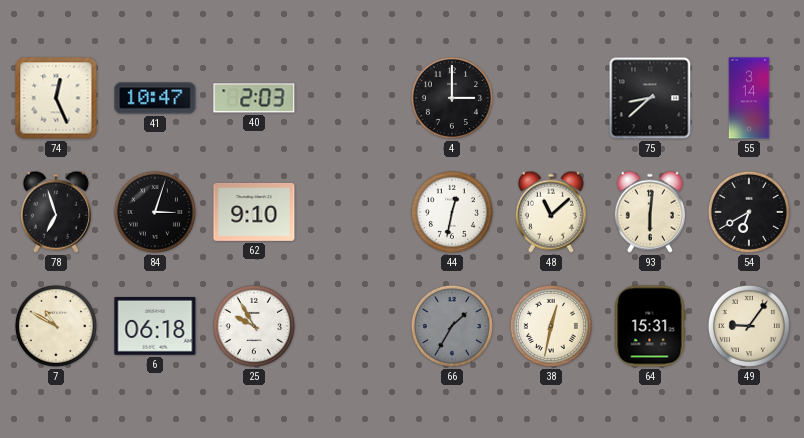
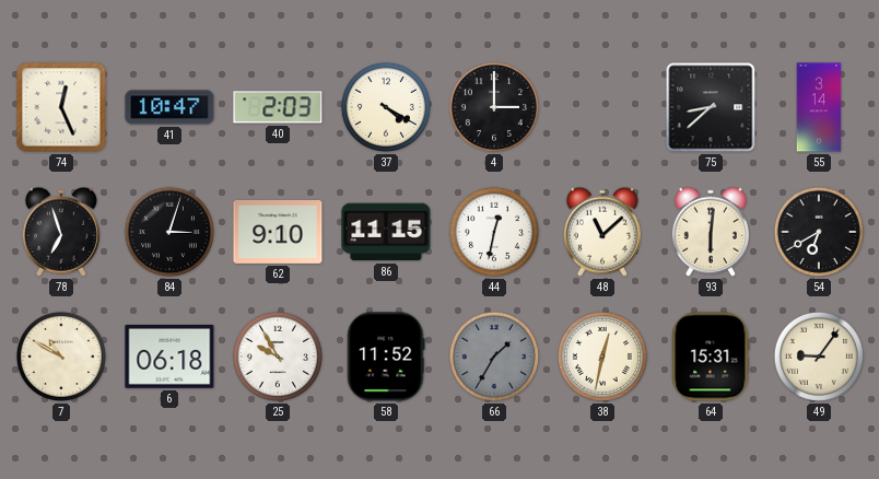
37: none -> 4:20 (386, 107)
86: none -> 11:15 (386, 232)
58: none -> 11:52 (386, 357)
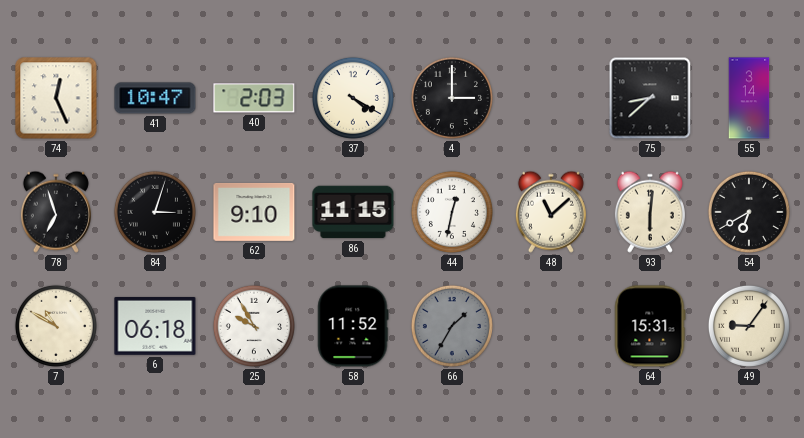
38: 12:32 -> none (602, 357)
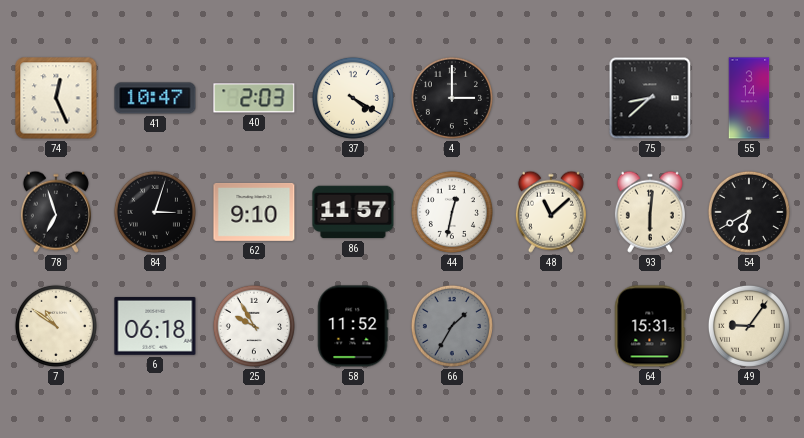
86: 11:15 -> 11:57 (353, 212)
7: 10:50 -> 10:51 (56, 326)
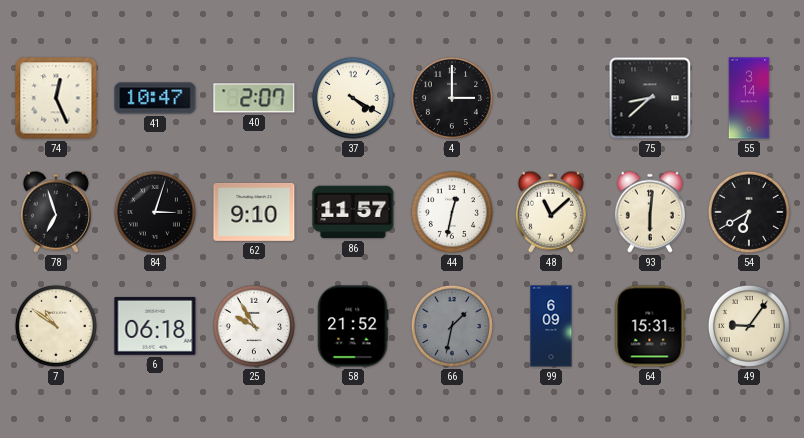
40: 2:03 -> 2:07 (254, 98)
58: 11:52 -> 21:52 (353, 326)
66: 1:35 -> 1:32 (452, 326)
99: none -> 6:09 (551, 326)
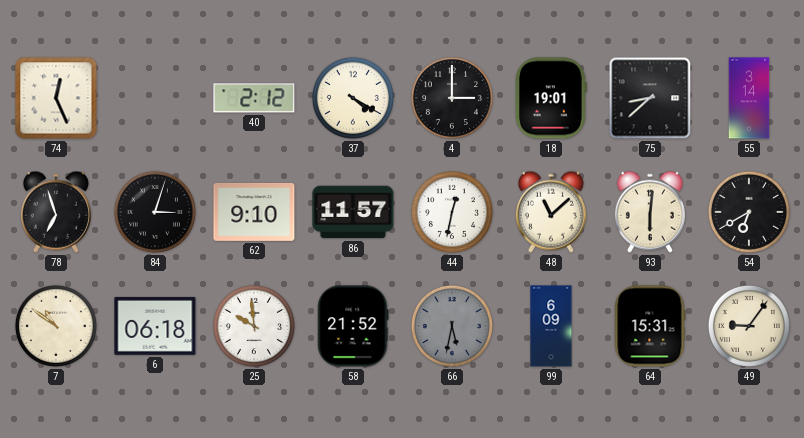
41: 10:47 -> none (155, 98)
40: 2:07 -> 2:12 (254, 98)
18: none -> 19:01 (552, 98)
25: 9:55 -> 9:59 (254, 326)
66: 1:32 -> 5:32 (452, 326)
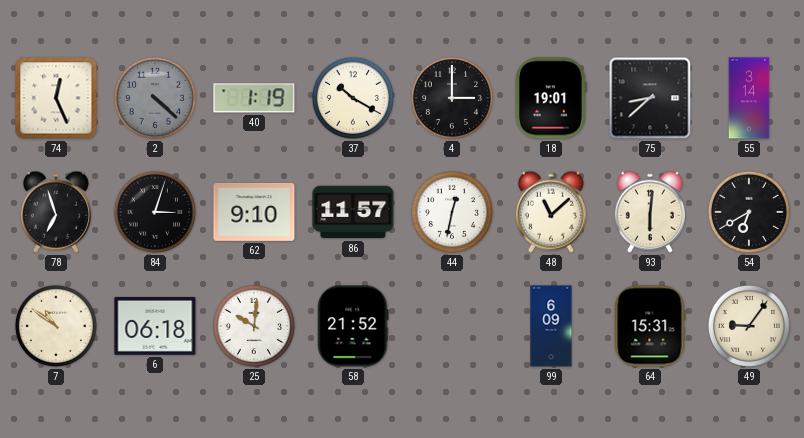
2: none -> 4:22 (155, 98)
40: 2:12 -> 1:19 (254, 98)
37: 4:20 -> 10:20 (353, 98)
25: 9:59 -> 10:01 (254, 326)
66: 5:32 -> none (452, 326)
